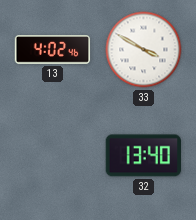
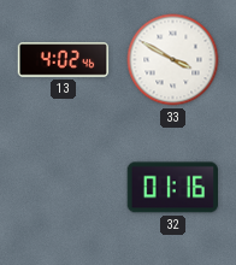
32: 13:40 -> 01:16 (172, 188)
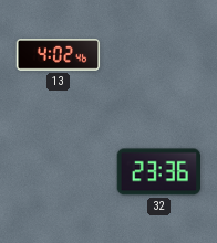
33: 3:50 -> none (173, 60)
32: 01:16 -> 23:36 (158, 172)
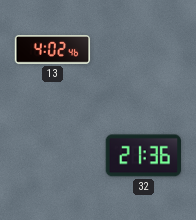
32: 23:36 -> 21:36 (143, 156)
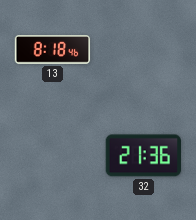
13: 4:02 -> 8:18 (53, 50)
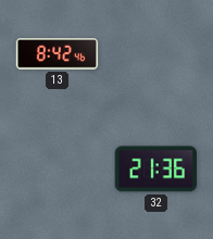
13: 8:18 -> 8:42 (58, 54)
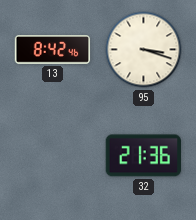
95: none -> 3:18 (144, 50)
